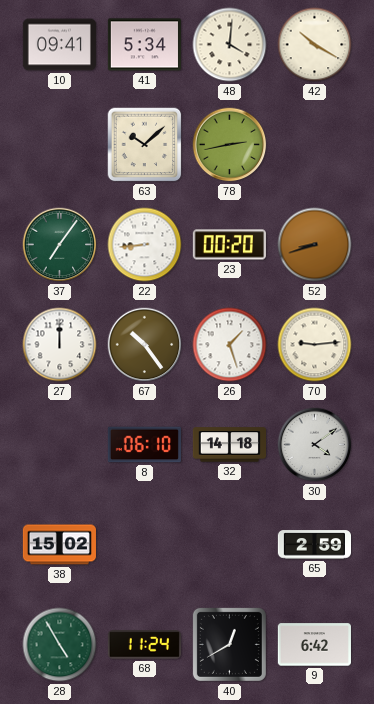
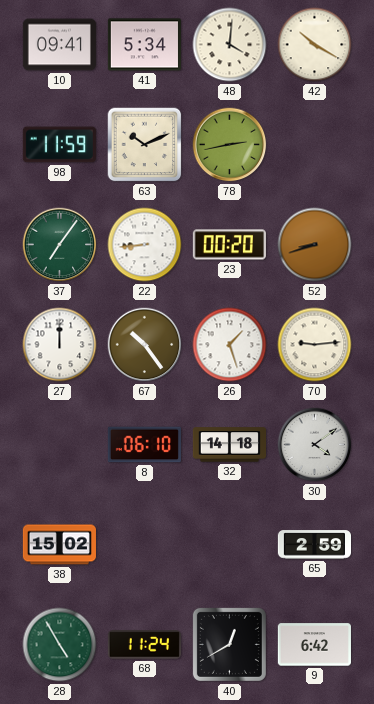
98: none -> 11:59 (59, 145)
63: 10:08 -> 10:11 (145, 145)
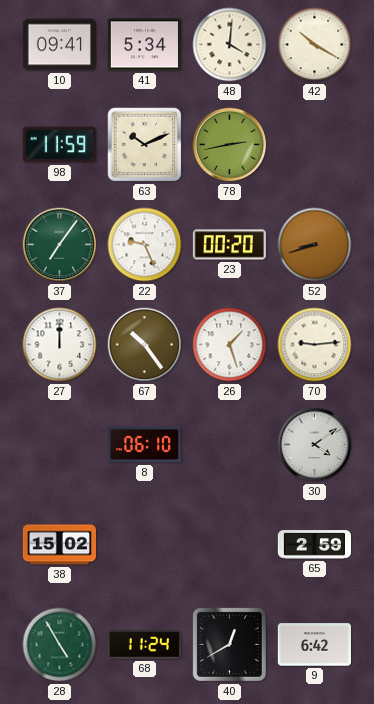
22: 8:44 -> 9:26 (145, 245)
32: 14:18 -> none (229, 445)
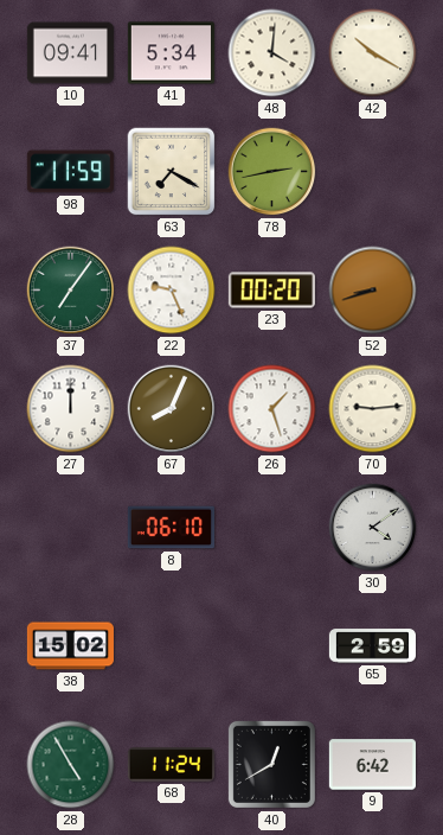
63: 10:11 -> 7:20 (172, 172)
67: 10:24 -> 8:04 (172, 409)
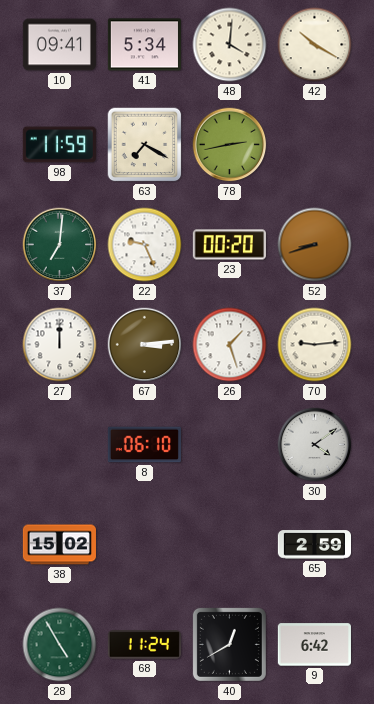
37: 7:06 -> 7:01 (60, 245)
67: 8:04 -> 3:14 (145, 345)
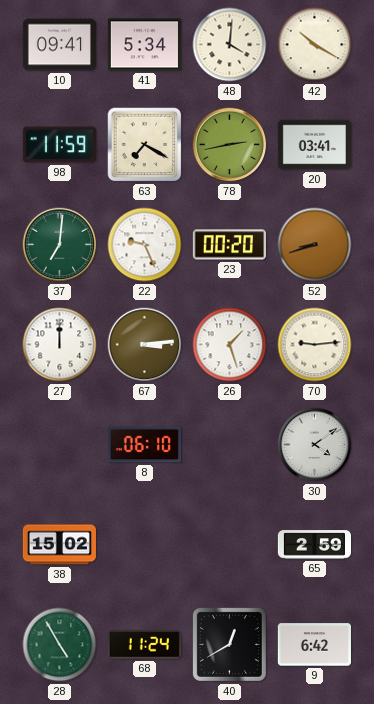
20: none -> 03:41 (314, 145)
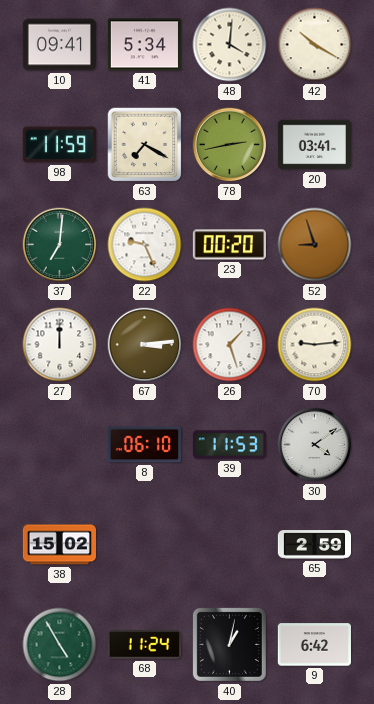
52: 8:42 -> 8:57 (315, 245)
39: none -> 11:53 (229, 445)
40: 12:40 -> 1:02 (229, 644)
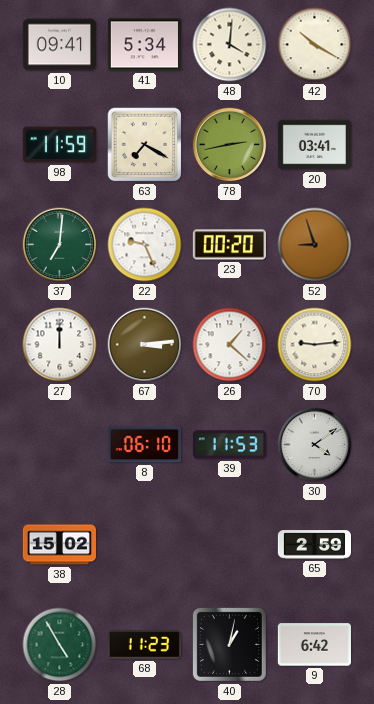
26: 1:27 -> 1:22 (230, 345)
68: 11:24 -> 11:23 (144, 645)
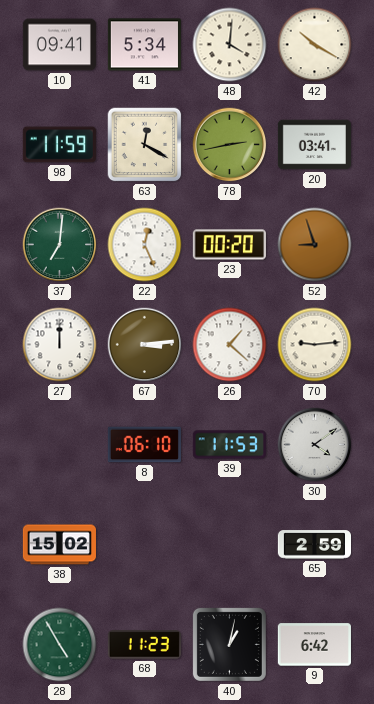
63: 7:20 -> 12:20 (145, 145)
22: 9:26 -> 12:26 (145, 245)
